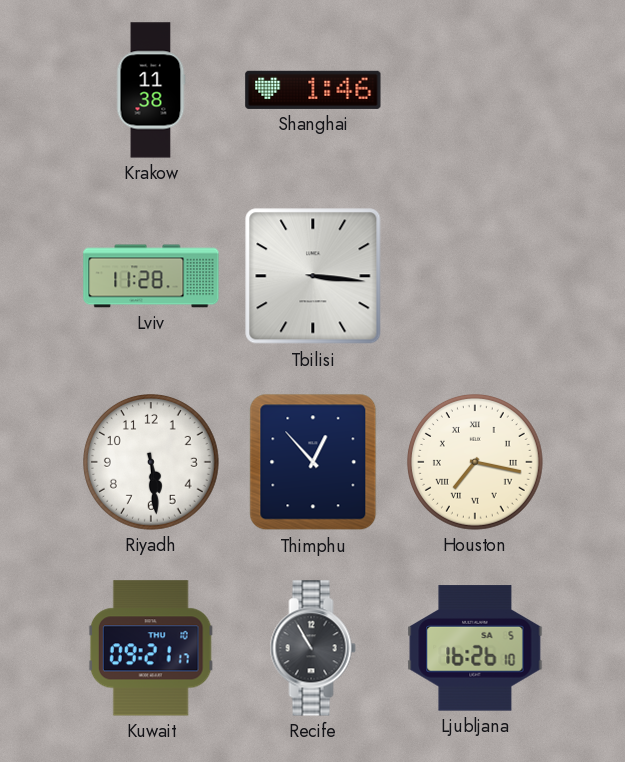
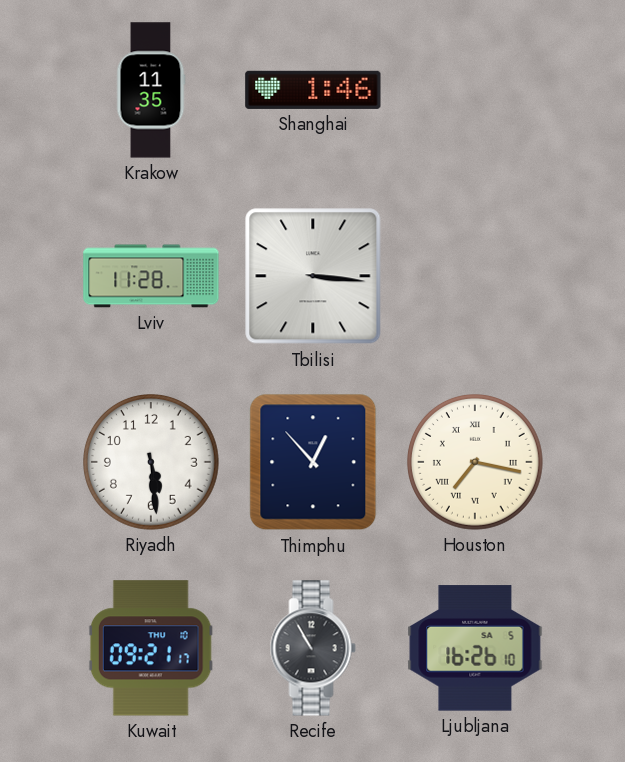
Krakow: 11:38 -> 11:35 (151, 90)
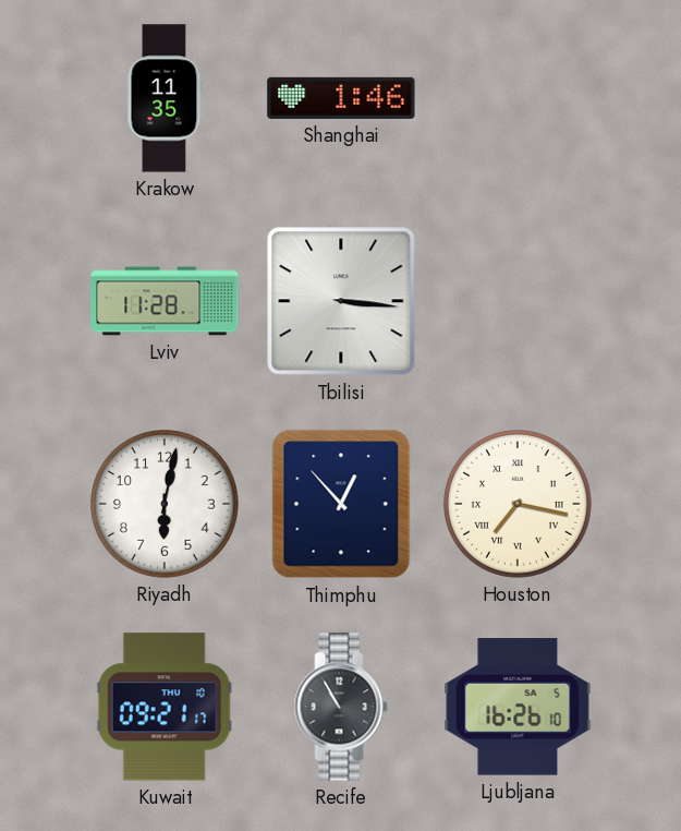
Riyadh: 5:29 -> 6:02 (166, 505)
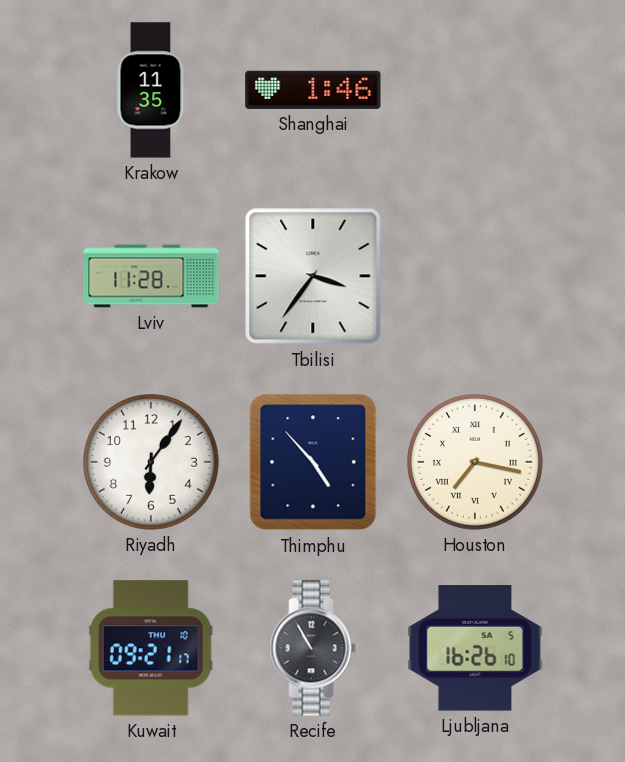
Tbilisi: 3:16 -> 3:36 (313, 276)
Riyadh: 6:02 -> 6:06 (152, 463)
Thimphu: 12:53 -> 4:53 (313, 462)
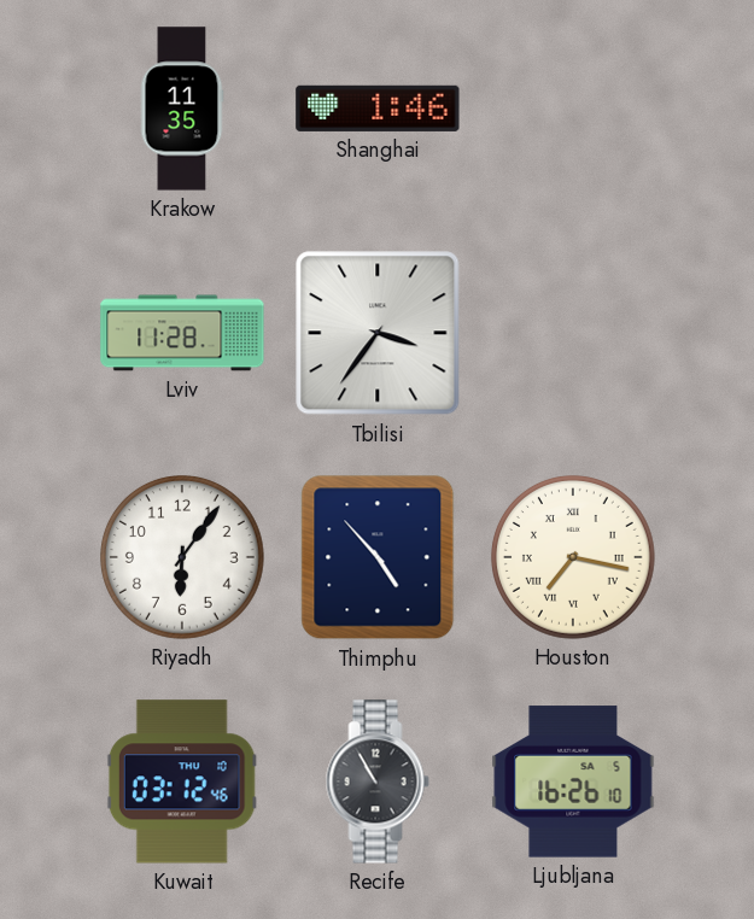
Kuwait: 09:21 -> 03:12 (182, 782)
